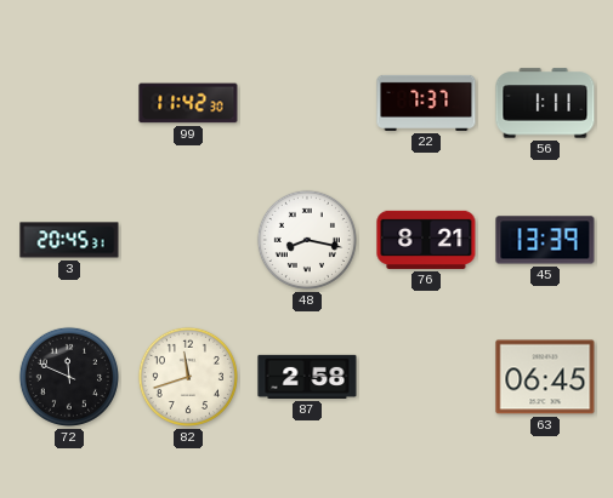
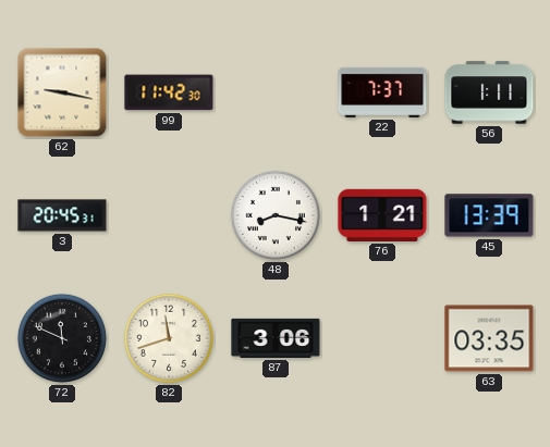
62: none -> 9:17 (62, 92)
76: 8:21 -> 1:21 (382, 215)
87: 2:58 -> 3:06 (276, 338)
63: 06:45 -> 03:35 (489, 338)
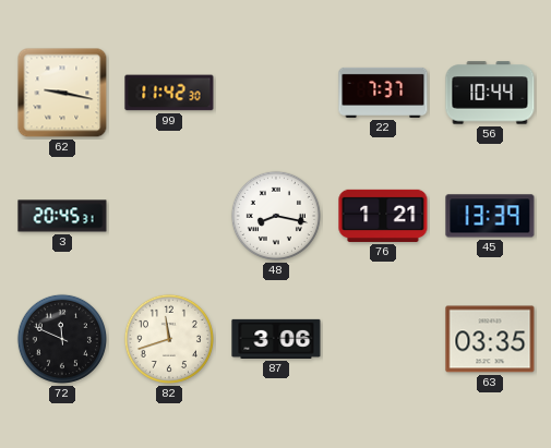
56: 1:11 -> 10:44 (490, 93)
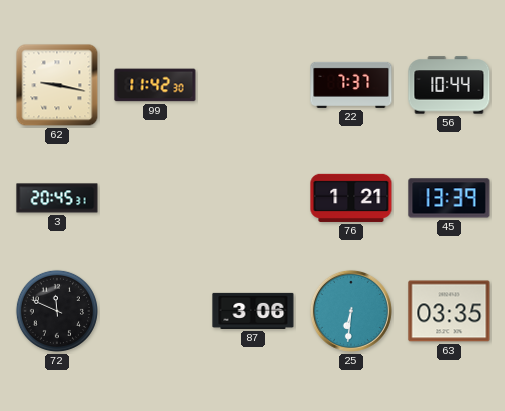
48: 8:17 -> none (276, 216)
82: 11:42 -> none (169, 339)
25: none -> 6:31 (351, 311)
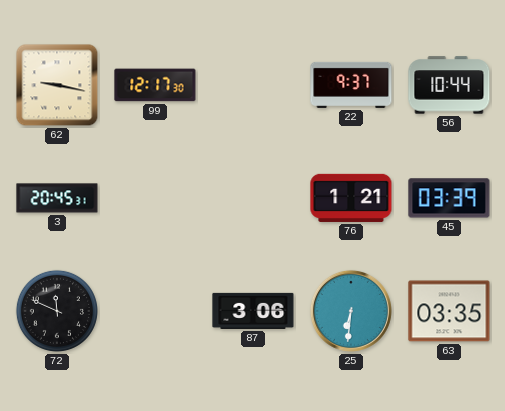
99: 11:42 -> 12:17 (155, 85)
22: 7:37 -> 9:37 (351, 85)
45: 13:39 -> 03:39 (449, 198)
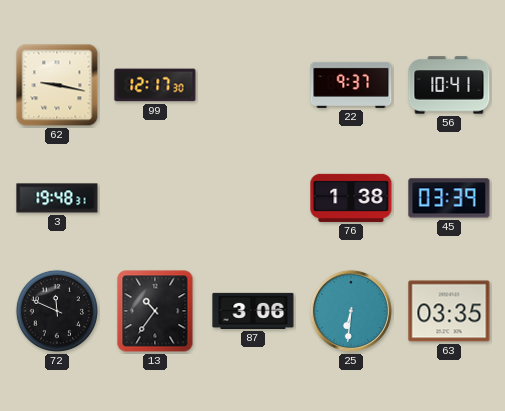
56: 10:44 -> 10:41 (449, 85)
3: 20:45 -> 19:48 (57, 198)
76: 1:21 -> 1:38 (351, 198)
13: none -> 10:36 (155, 311)
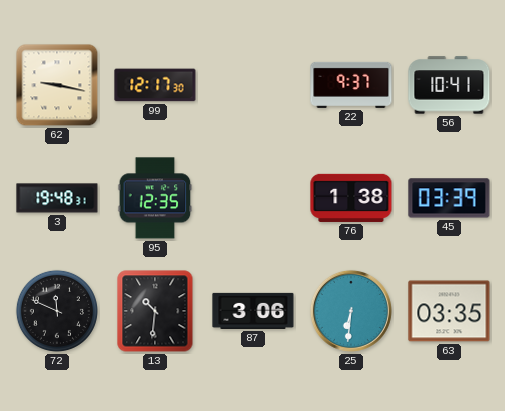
95: none -> 12:35 (155, 198)
13: 10:36 -> 10:31 (155, 311)
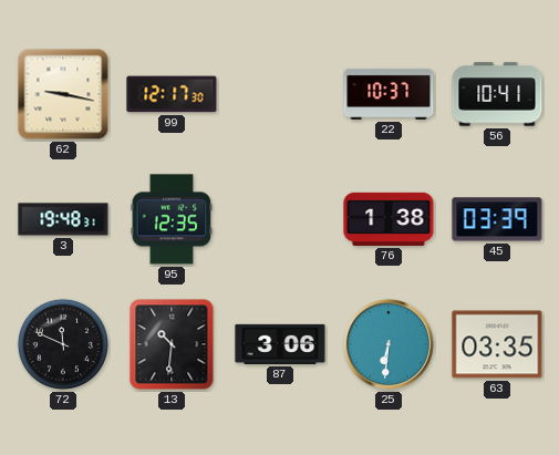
22: 9:37 -> 10:37 (389, 94)
